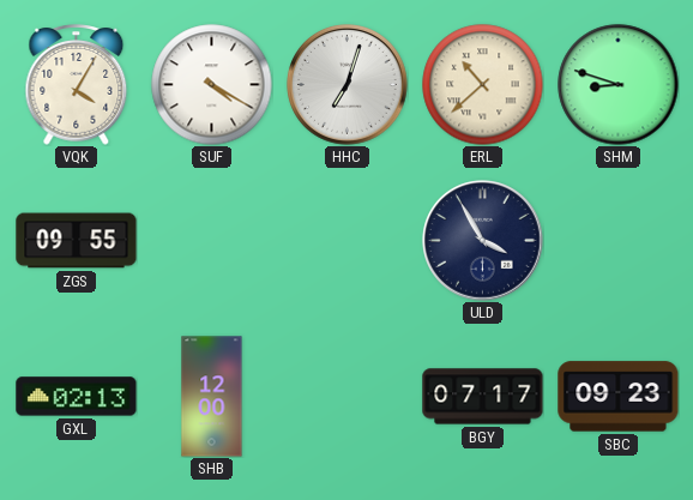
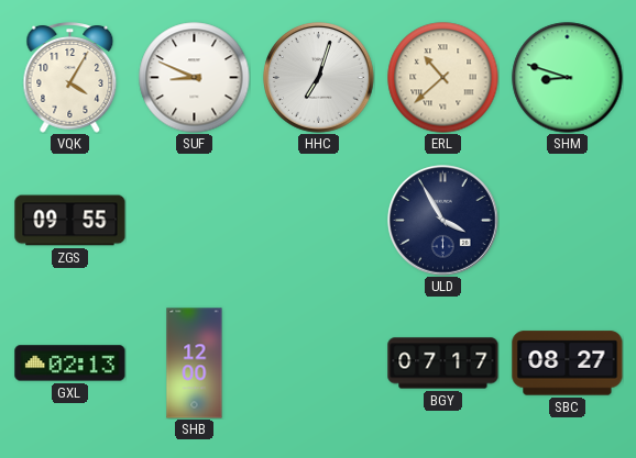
SUF: 4:20 -> 8:49 (195, 78)
SBC: 09:23 -> 08:27 (568, 364)
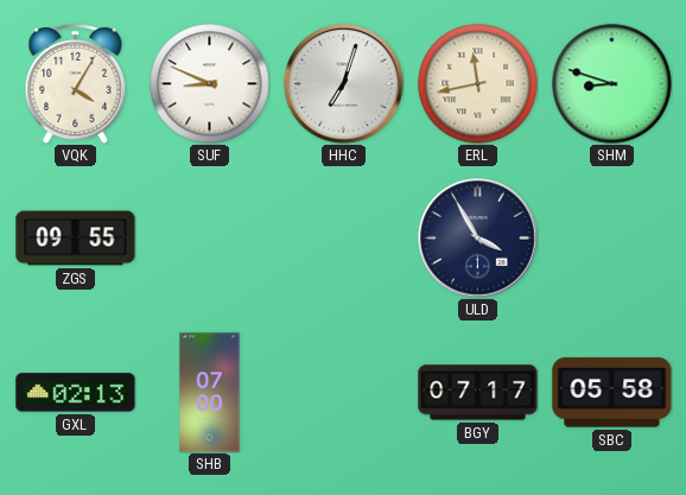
ERL: 10:38 -> 11:43 (478, 84)
SHB: 12:00 -> 07:00 (210, 393)
SBC: 08:27 -> 05:58 (612, 393)
